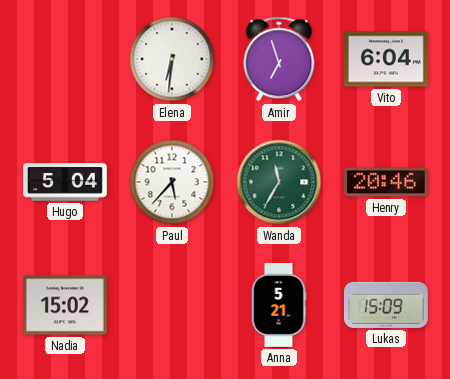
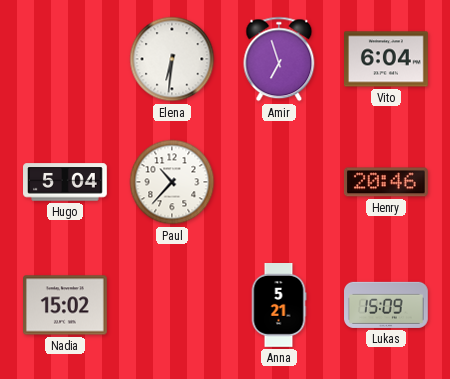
Paul: 5:37 -> 10:37 (172, 182)
Wanda: 11:35 -> none (279, 182)
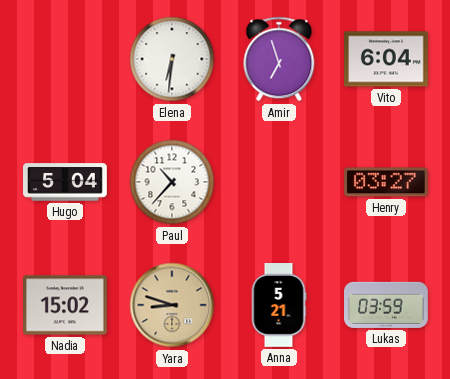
Henry: 20:46 -> 03:27 (386, 182)
Yara: none -> 8:48 (172, 305)
Lukas: 15:09 -> 03:59 (387, 305)
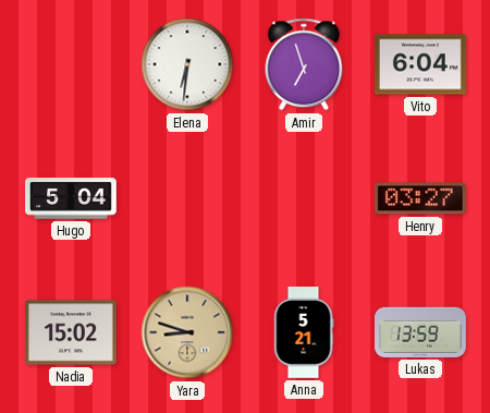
Paul: 10:37 -> none (172, 182)
Lukas: 03:59 -> 13:59 (421, 332)
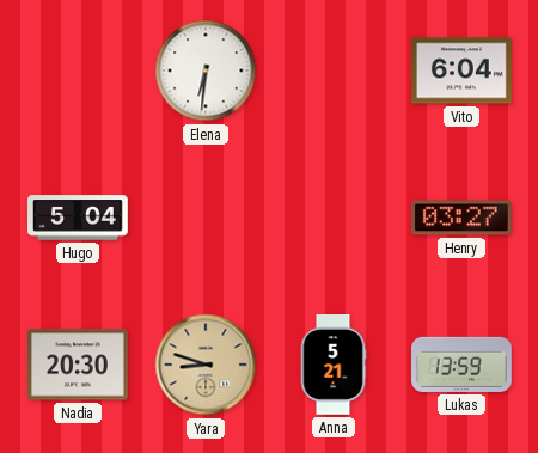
Amir: 6:57 -> none (304, 64)
Nadia: 15:02 -> 20:30 (79, 365)
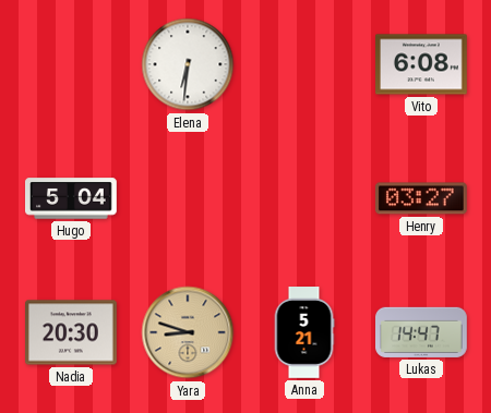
Vito: 6:04 -> 6:08 (422, 64)
Lukas: 13:59 -> 14:47 (422, 332)
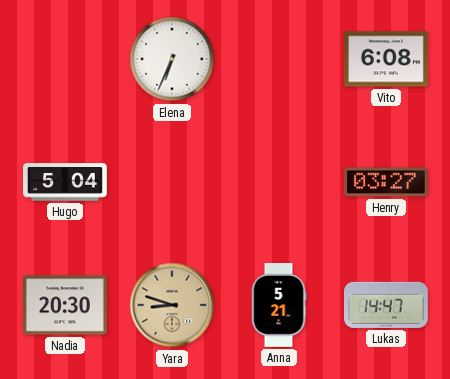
Elena: 6:31 -> 6:34 (172, 59)
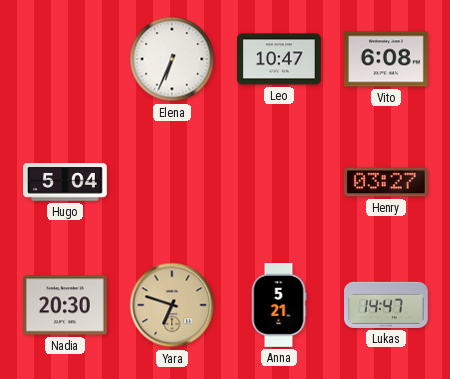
Leo: none -> 10:47 (280, 59)
Yara: 8:48 -> 6:48 (172, 305)
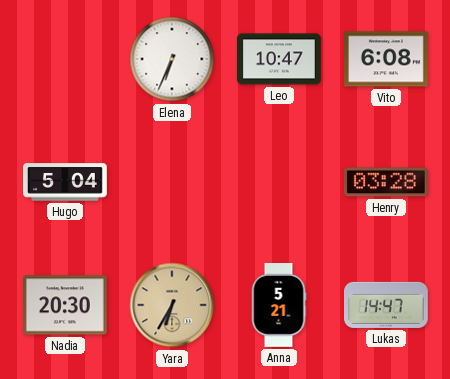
Henry: 03:27 -> 03:28 (386, 182)
Yara: 6:48 -> 6:35 (172, 305)
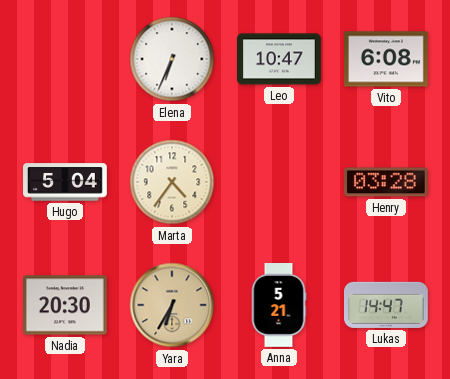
Marta: none -> 4:36 (172, 182)
